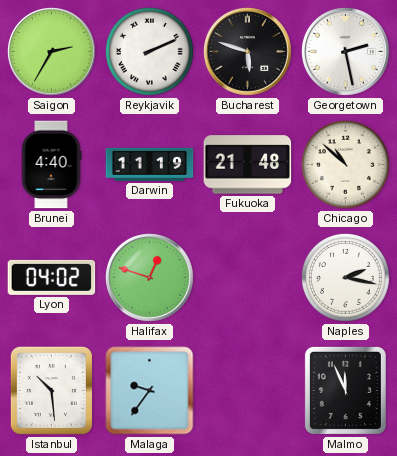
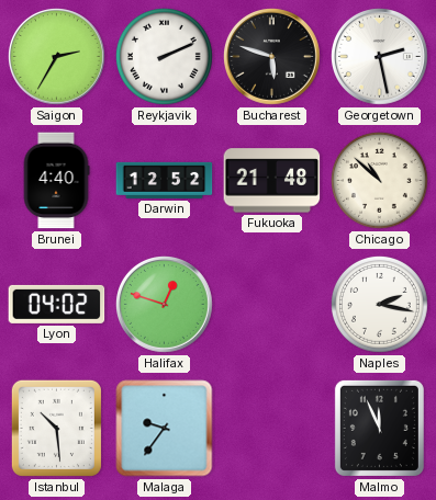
Darwin: 11:19 -> 12:52 (165, 180)
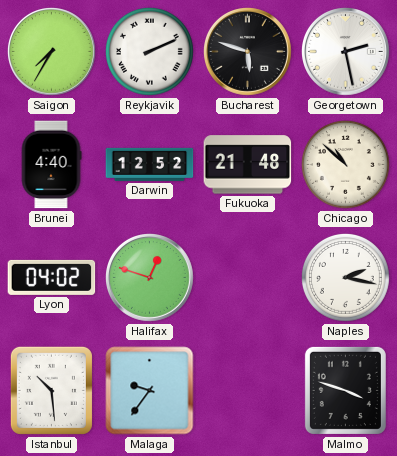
Saigon: 2:35 -> 7:35 (52, 52)
Malmo: 11:56 -> 3:48 (345, 390)
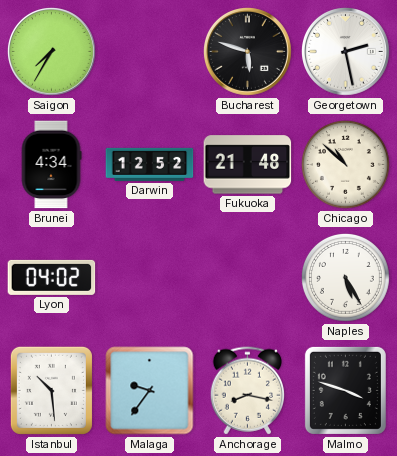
Reykjavik: 2:11 -> none (149, 51)
Brunei: 4:40 -> 4:34 (51, 165)
Halifax: 12:48 -> none (150, 278)
Naples: 2:17 -> 5:25 (345, 277)
Anchorage: none -> 8:17 (247, 391)
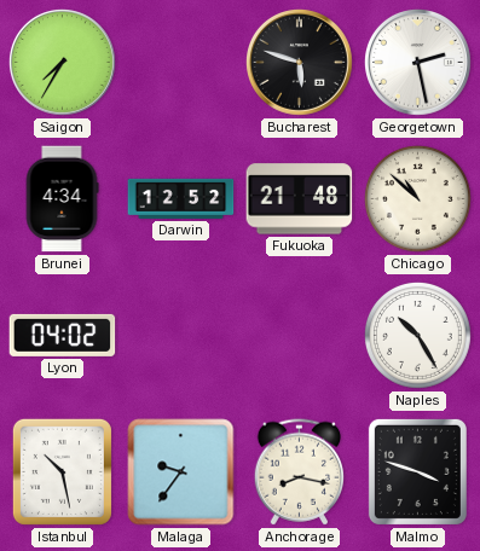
Naples: 5:25 -> 10:25 (417, 335)
Istanbul: 10:29 -> 10:28 (62, 471)
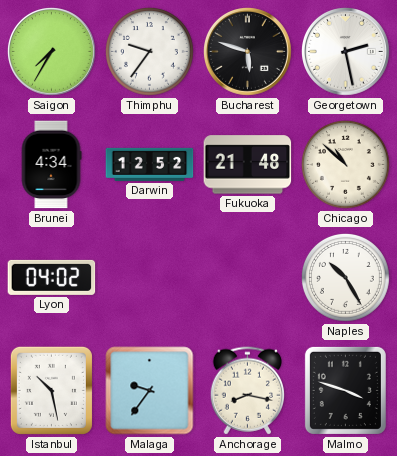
Thimphu: none -> 9:36 (149, 51)
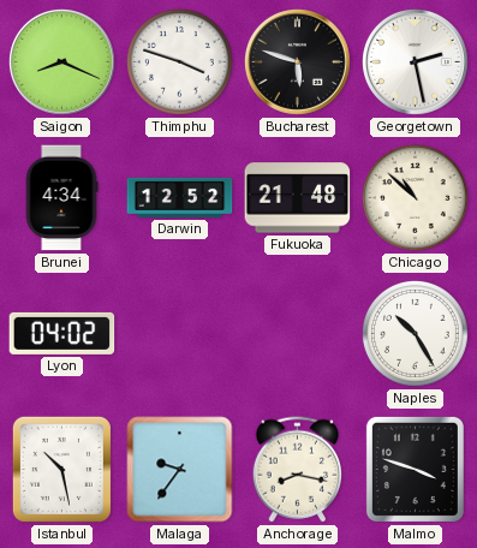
Saigon: 7:35 -> 8:19 (62, 62)
Thimphu: 9:36 -> 3:48 (179, 61)
